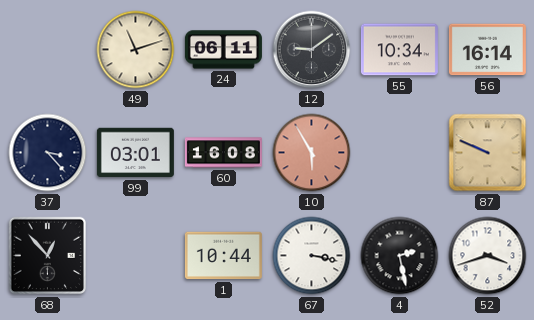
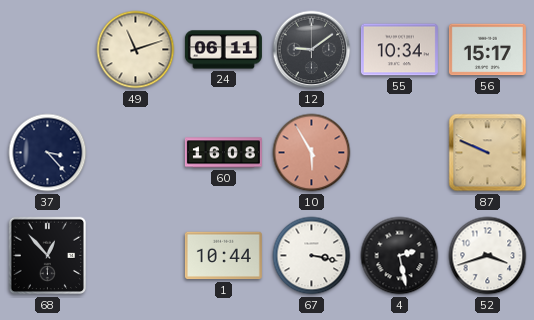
56: 16:14 -> 15:17 (487, 50)
99: 03:01 -> none (135, 153)
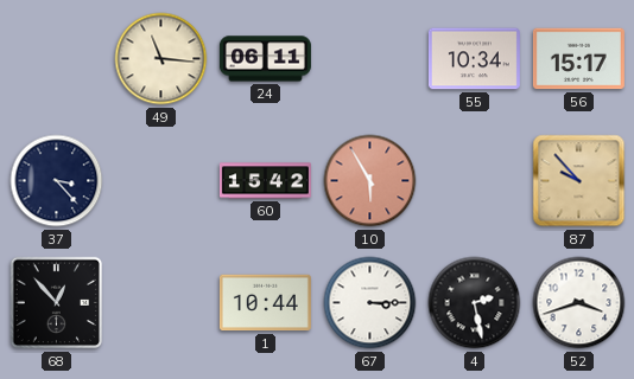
49: 11:12 -> 11:16 (161, 59)
12: 9:09 -> none (312, 50)
60: 16:08 -> 15:42 (265, 181)
87: 9:49 -> 9:53 (579, 181)
67: 3:17 -> 3:15 (370, 303)
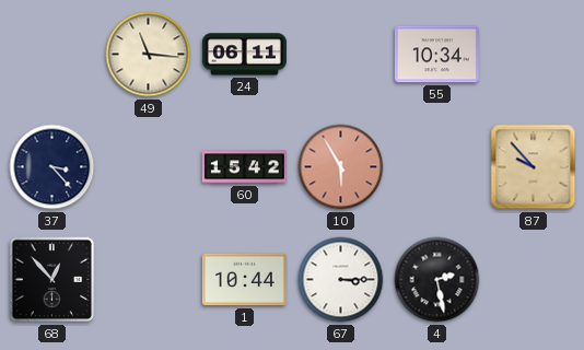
56: 15:17 -> none (578, 59)
52: 3:42 -> none (579, 303)
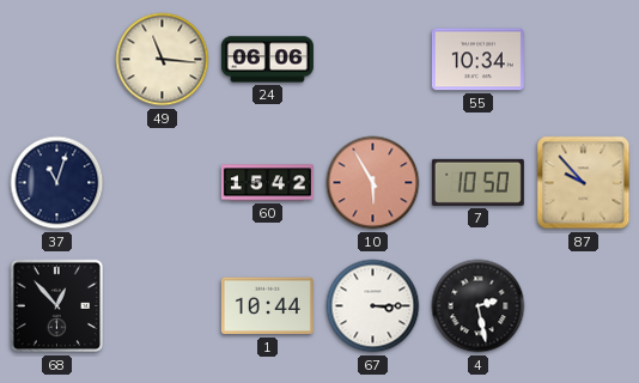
24: 06:11 -> 06:06 (267, 60)
37: 3:23 -> 11:03 (57, 183)
7: none -> 10:50 (477, 182)
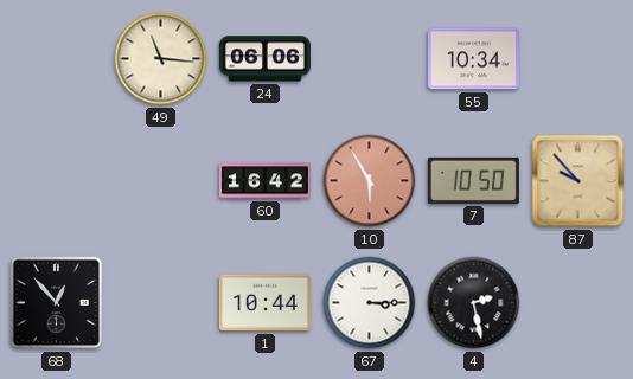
37: 11:03 -> none (57, 183)
60: 15:42 -> 16:42 (264, 181)
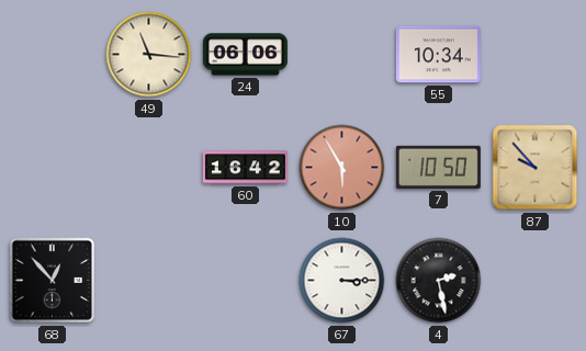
1: 10:44 -> none (264, 303)
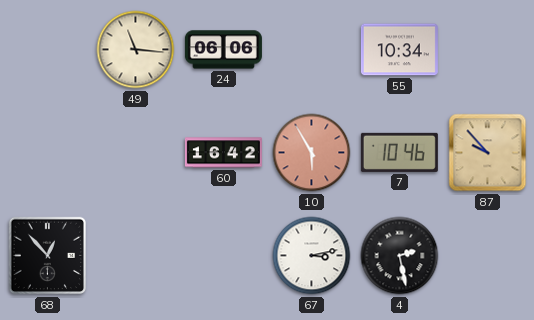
7: 10:50 -> 10:46 (399, 152)
67: 3:15 -> 3:13 (312, 256)
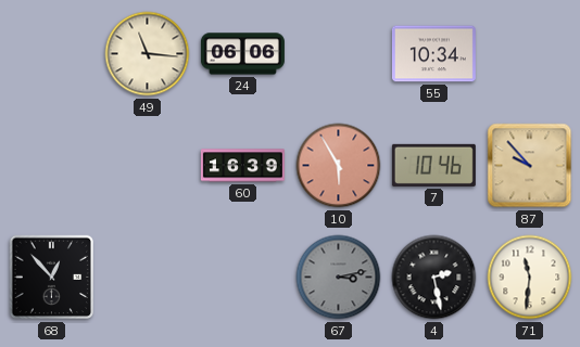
60: 16:42 -> 16:39 (242, 166)
67 dial: white -> grey (339, 278)
71: none -> 11:31 (530, 278)
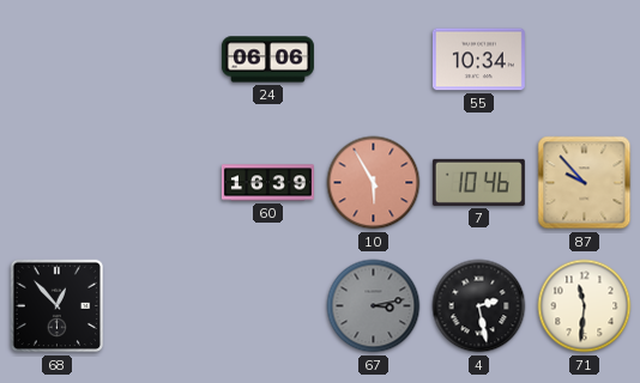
49: 11:16 -> none (148, 54)
